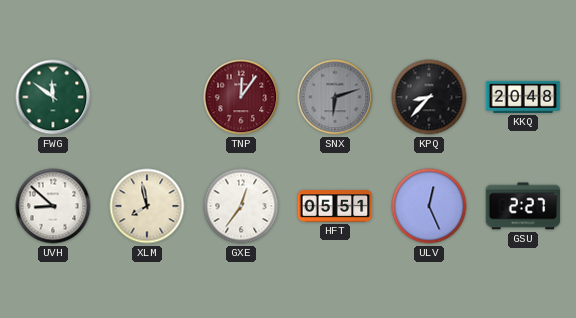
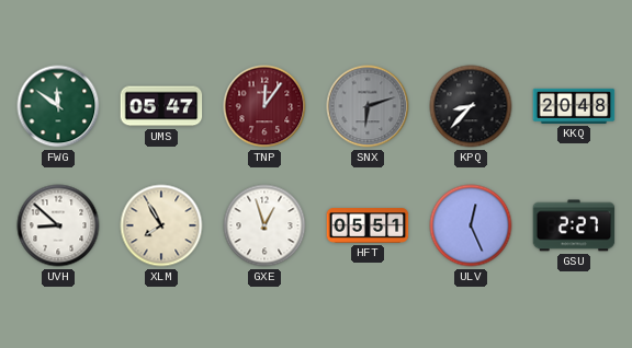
UMS: none -> 05:47 (161, 106)
XLM: 7:58 -> 7:55 (161, 225)
GXE: 12:36 -> 12:57 (264, 225)
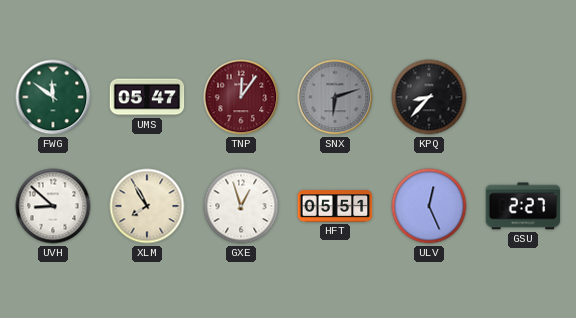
KKQ: 20:48 -> none (574, 106)
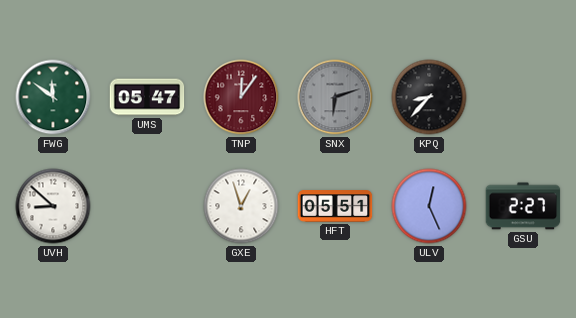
XLM: 7:55 -> none (147, 206)
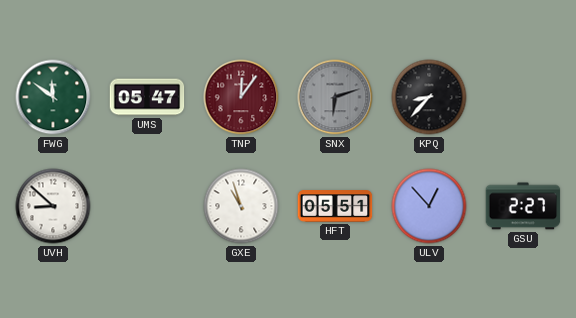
GXE: 12:57 -> 10:57 (241, 206)
ULV: 12:26 -> 12:53 (429, 206)
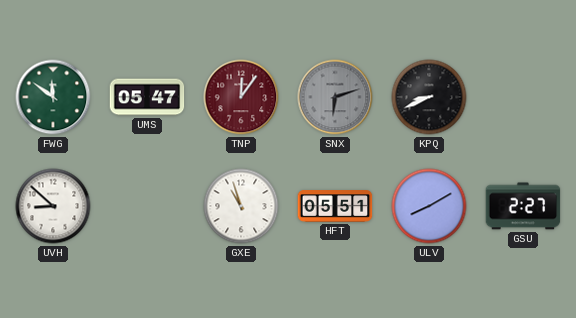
KPQ: 8:37 -> 8:41 (429, 97)
ULV: 12:53 -> 8:10 (429, 206)
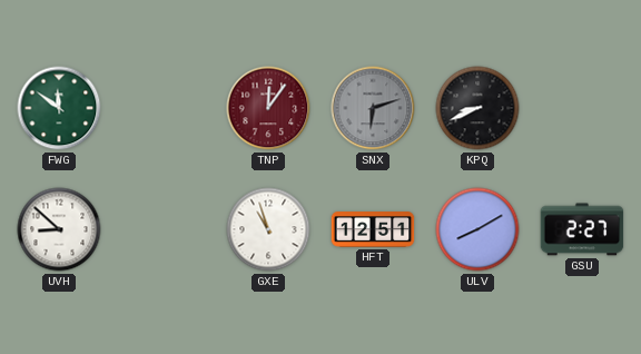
UMS: 05:47 -> none (147, 97)
HFT: 05:51 -> 12:51 (373, 229)
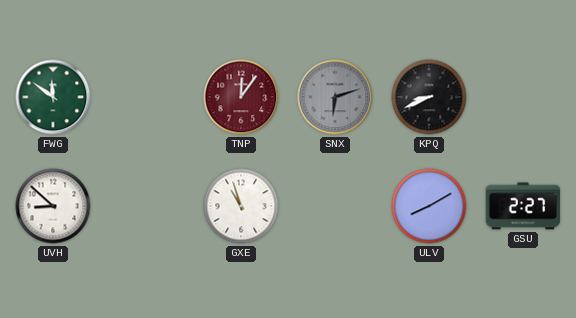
HFT: 12:51 -> none (373, 229)
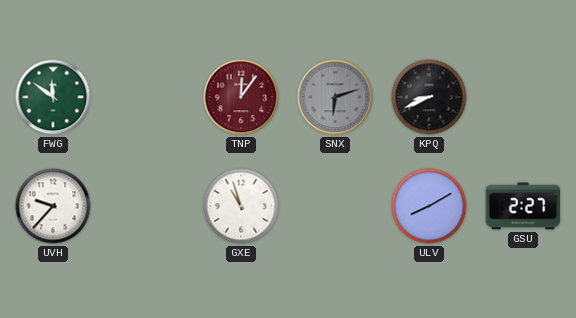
UVH: 8:52 -> 9:37 (53, 206)
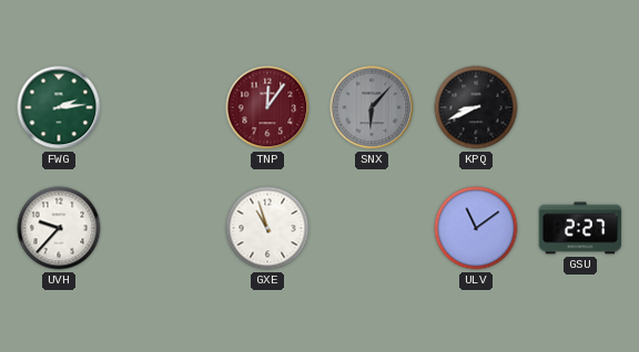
FWG: 11:51 -> 2:14 (59, 107)
SNX: 6:12 -> 6:07 (372, 107)
ULV: 8:10 -> 11:09 (476, 228)
